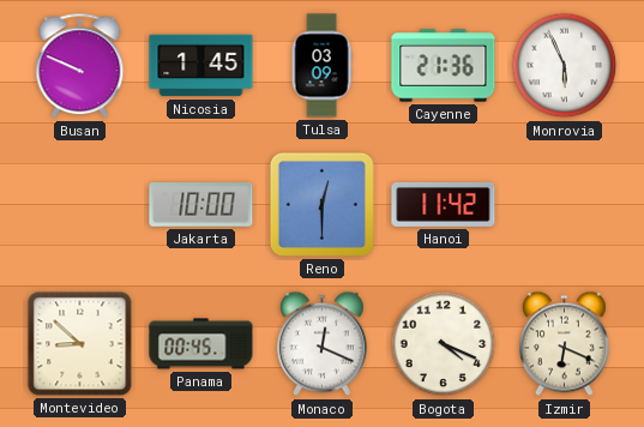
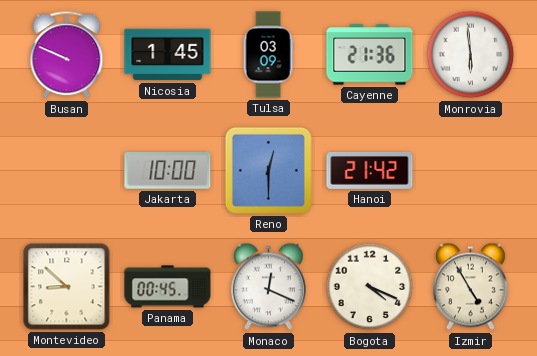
Monrovia: 5:56 -> 5:59 (471, 55)
Hanoi: 11:42 -> 21:42 (370, 171)
Izmir: 6:19 -> 4:55 (470, 287)
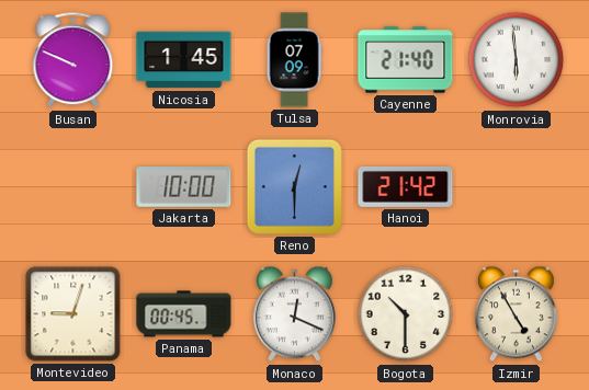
Tulsa: 03:09 -> 07:09 (294, 60)
Cayenne: 21:36 -> 21:40 (406, 60)
Montevideo: 8:52 -> 9:03 (73, 314)
Bogota: 4:19 -> 10:30 (406, 314)
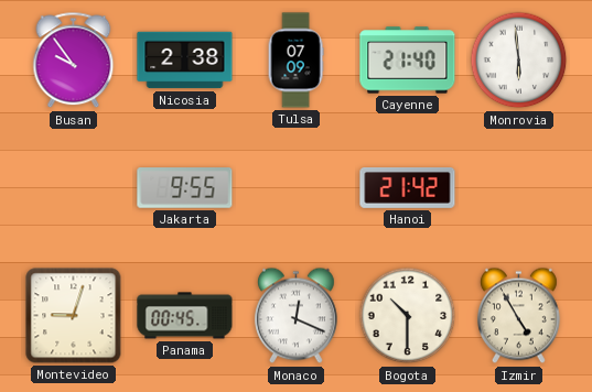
Busan: 9:49 -> 9:54 (74, 61)
Nicosia: 1:45 -> 2:38 (185, 61)
Jakarta: 10:00 -> 9:55 (185, 188)
Reno: 12:30 -> none (294, 186)
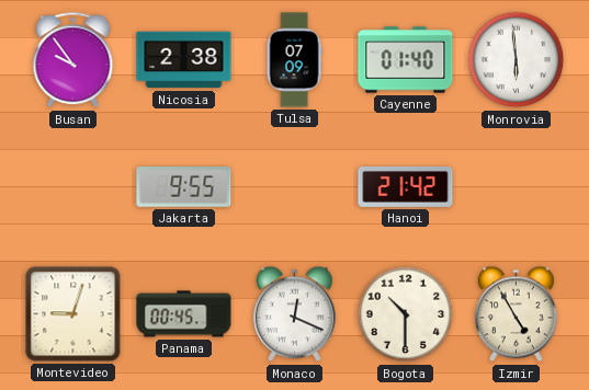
Cayenne: 21:40 -> 01:40 (406, 60)
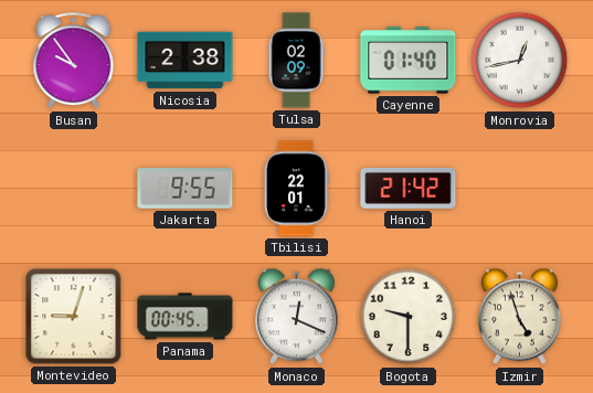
Tulsa: 07:09 -> 02:09 (296, 61)
Monrovia: 5:59 -> 12:43 (520, 61)
Tbilisi: none -> 22:01 (296, 189)
Bogota: 10:30 -> 9:30 (409, 317)
Izmir: 4:55 -> 4:57 (519, 317)
